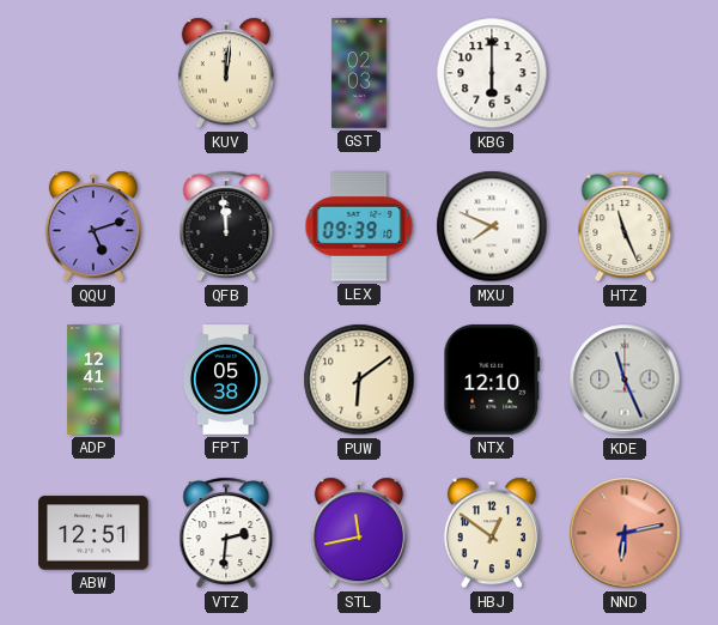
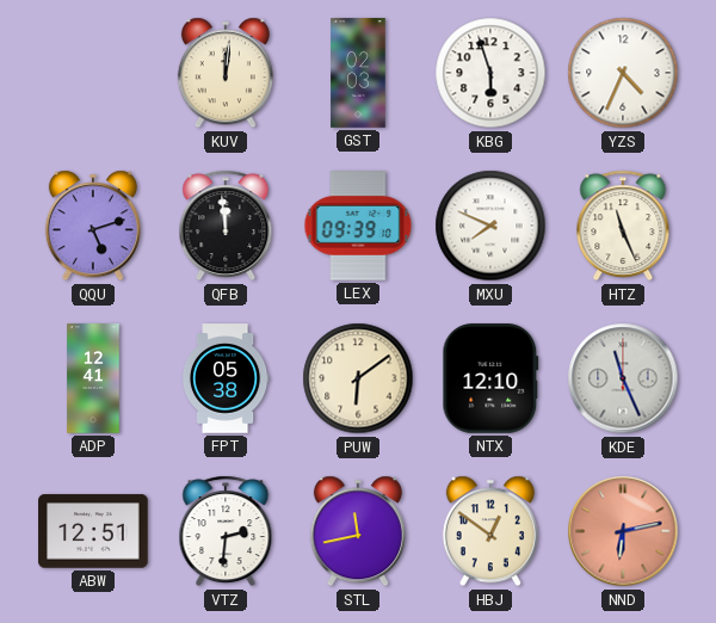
KBG: 6:00 -> 5:57 (490, 73)
YZS: none -> 4:34 (623, 73)
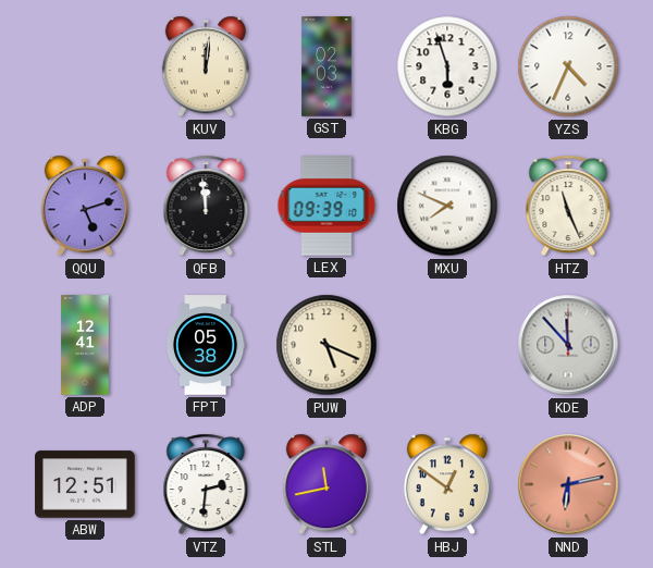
PUW: 6:09 -> 5:19 (326, 345)
NTX: 12:10 -> none (490, 378)
KDE: 11:26 -> 11:53 (568, 345)
